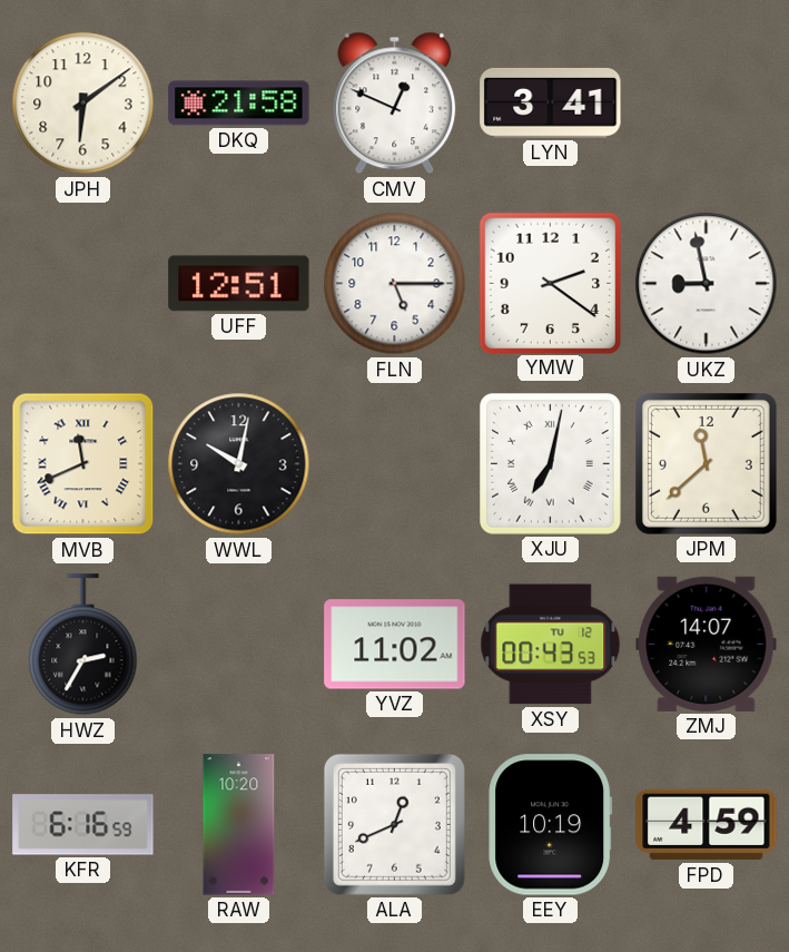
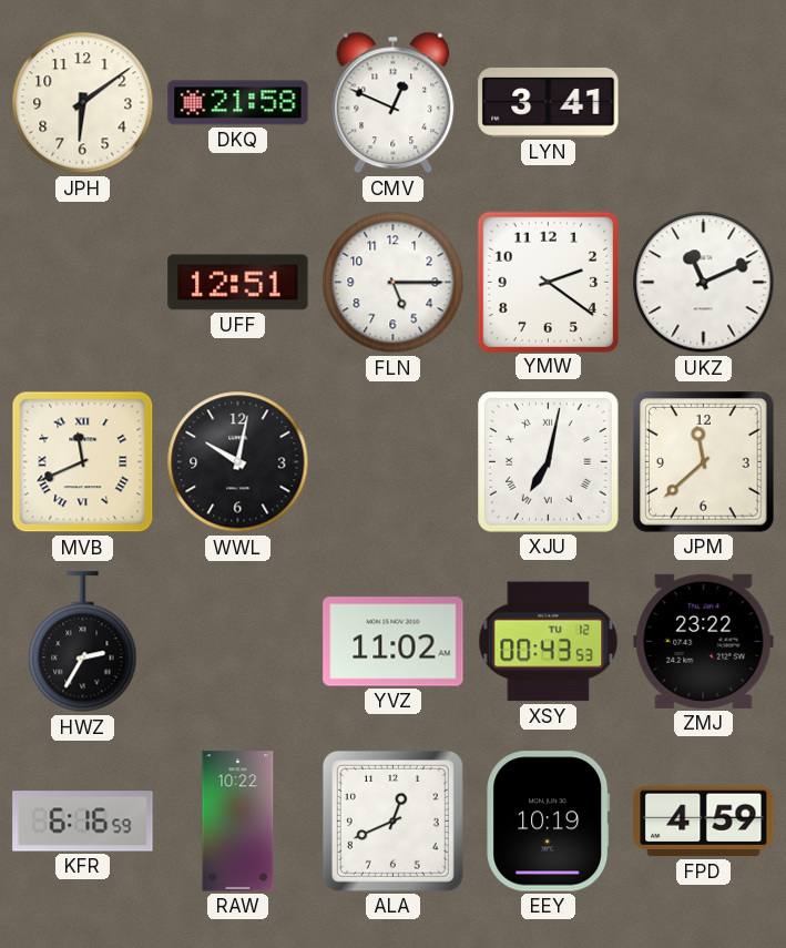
UKZ: 8:58 -> 11:11 (704, 283)
ZMJ: 14:07 -> 23:22 (704, 641)
RAW: 10:20 -> 10:22 (238, 822)
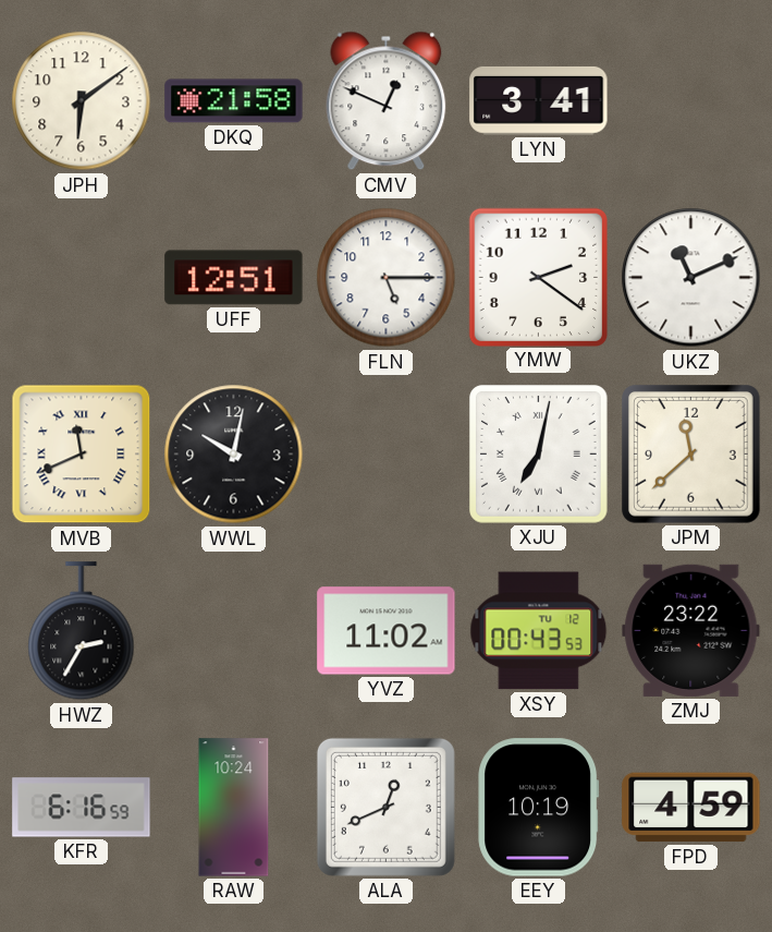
RAW: 10:22 -> 10:24 (234, 808)
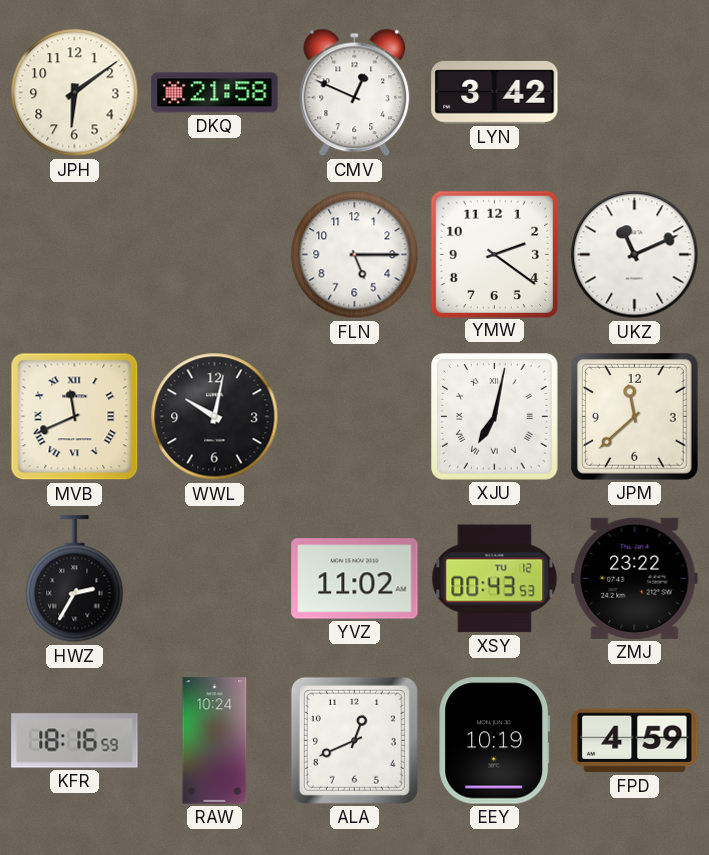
LYN: 3:41 -> 3:42 (495, 92)
UFF: 12:51 -> none (234, 278)
KFR: 6:16 -> 18:16 (75, 741)
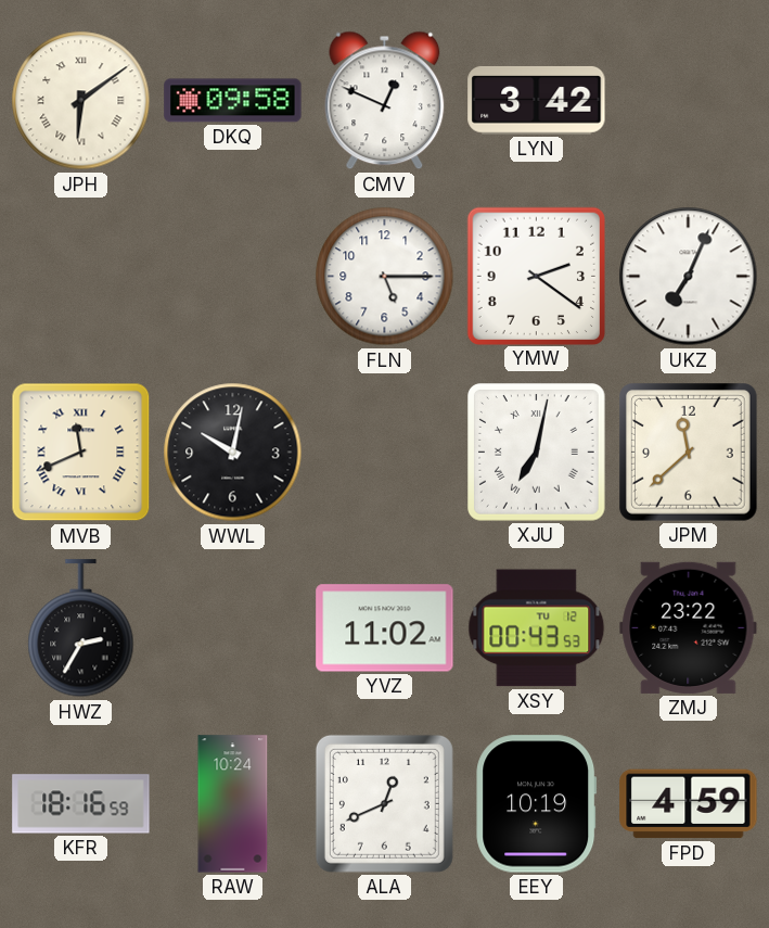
JPH numerals: Arabic -> Roman (81, 101)
DKQ: 21:58 -> 09:58 (233, 101)
UKZ: 11:11 -> 7:04 (689, 277)
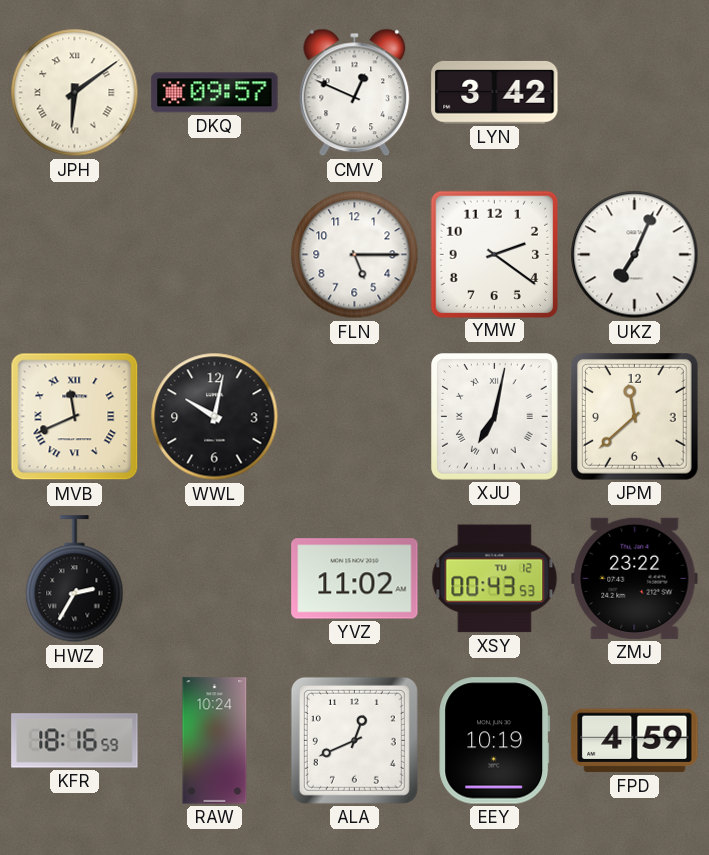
DKQ: 09:58 -> 09:57 (215, 93)
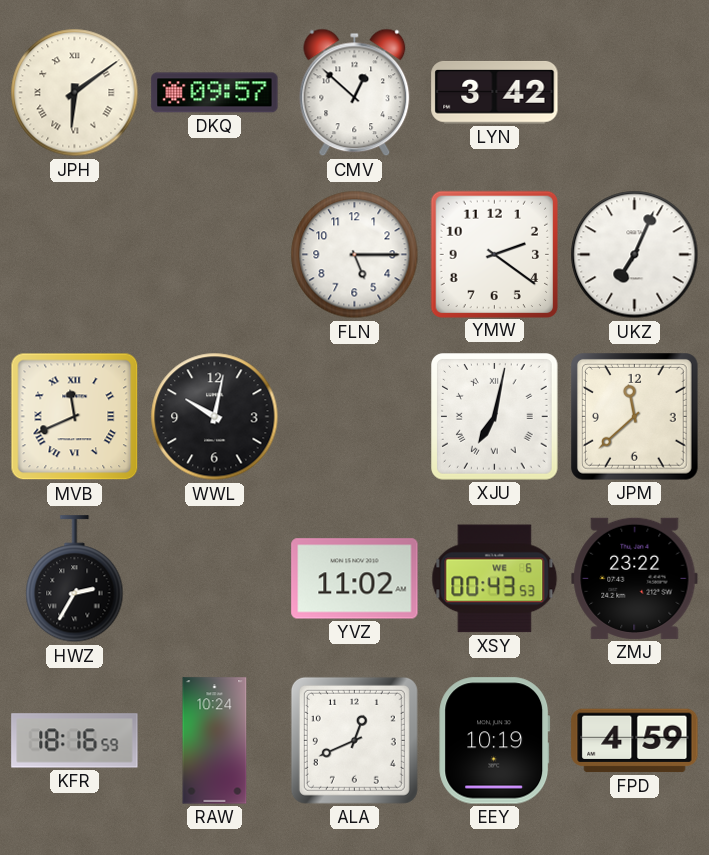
CMV: 12:49 -> 12:52 (355, 93)
XSY date: TU 12 -> WE 6 (495, 579)
